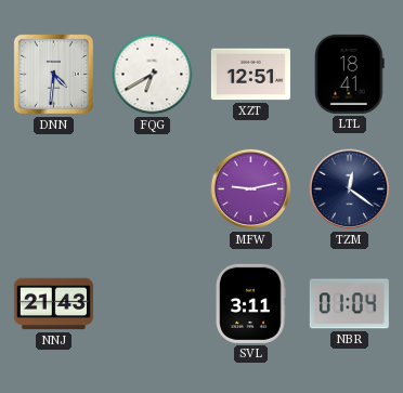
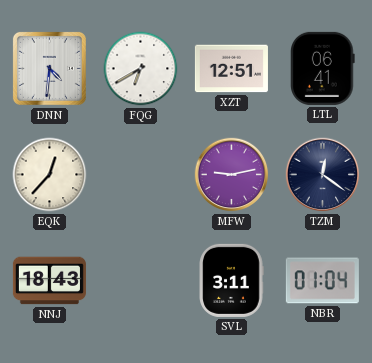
LTL: 18:41 -> 06:41 (323, 68)
EQK: none -> 12:37 (50, 175)
NNJ: 21:43 -> 18:43 (49, 281)
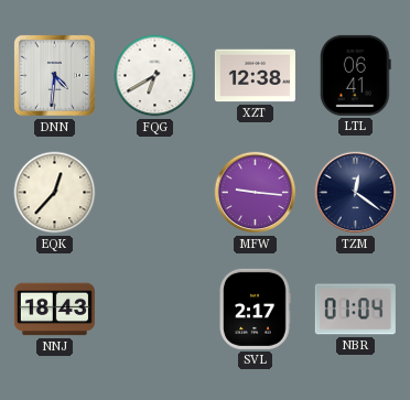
XZT: 12:51 -> 12:38 (255, 76)
MFW: 9:13 -> 9:16 (256, 193)
SVL: 3:11 -> 2:17 (255, 309)
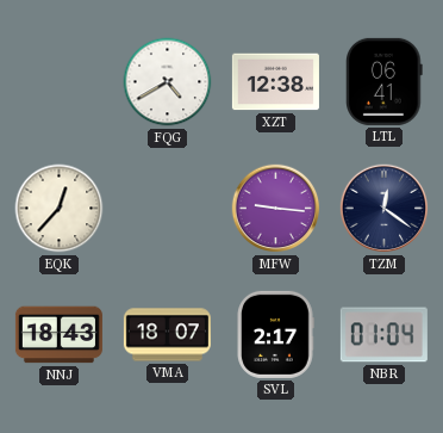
DNN: 4:31 -> none (54, 75)
FQG: 6:40 -> 4:40 (168, 82)
VMA: none -> 18:07 (167, 335)
